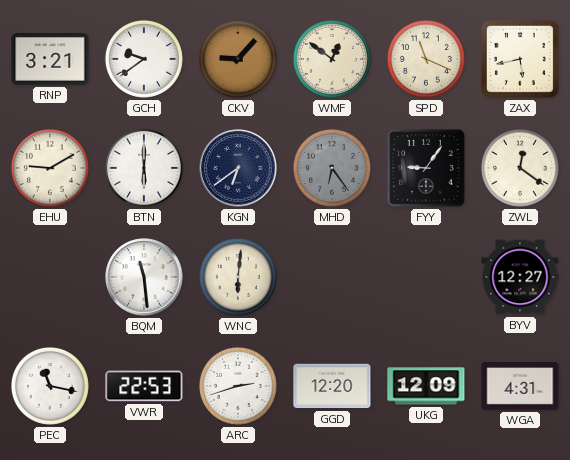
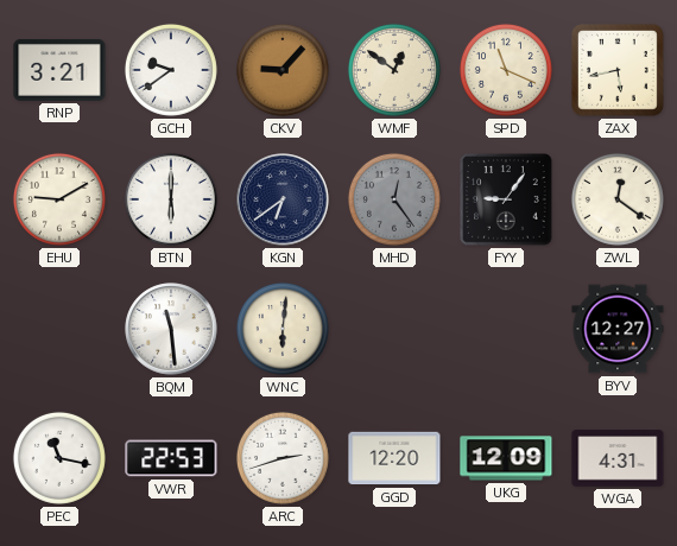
MHD: 6:24 -> 12:24 (394, 199)
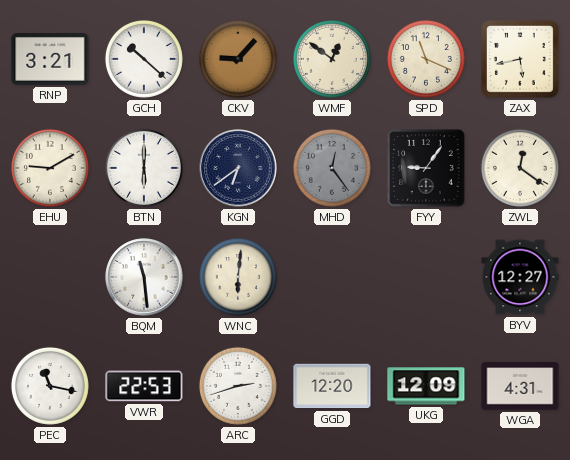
GCH: 9:39 -> 10:22 (144, 59)
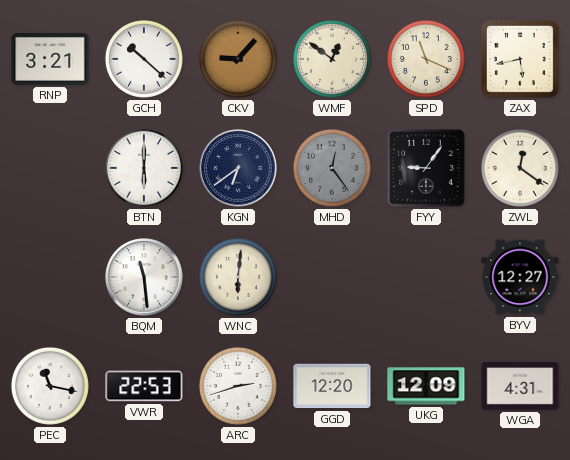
EHU: 9:10 -> none (50, 168)
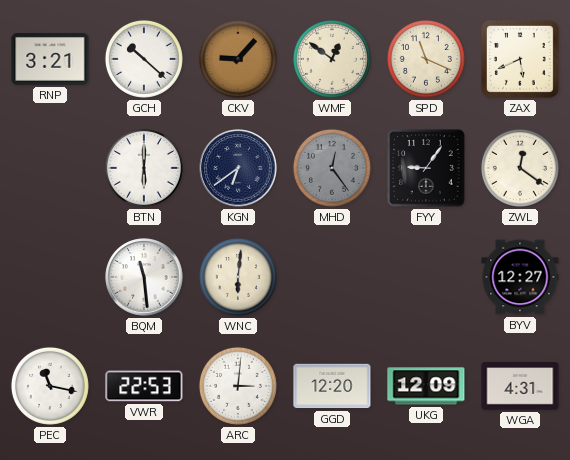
ZAX: 5:43 -> 5:41 (520, 59)
ARC: 2:42 -> 3:01 (238, 386)
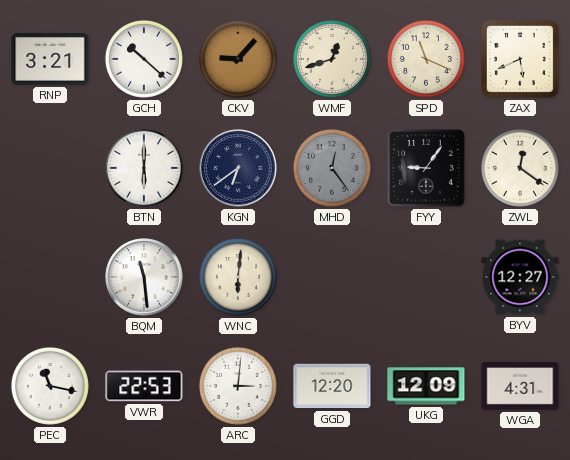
WMF: 12:51 -> 12:42 (332, 59)
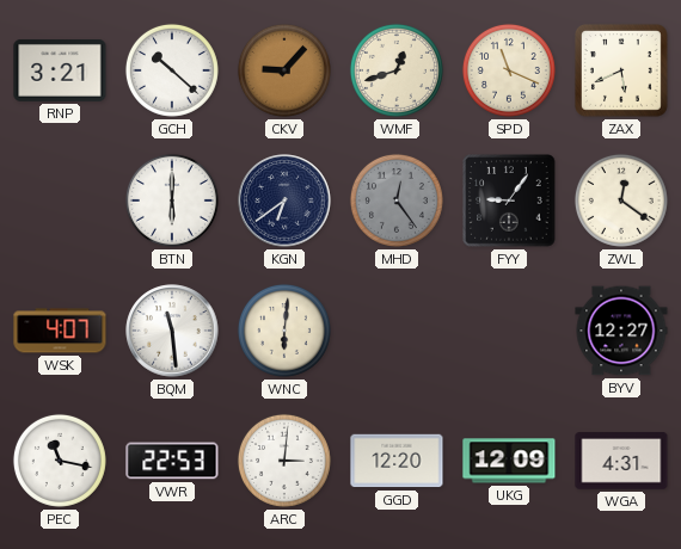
WSK: none -> 4:07 (60, 331)
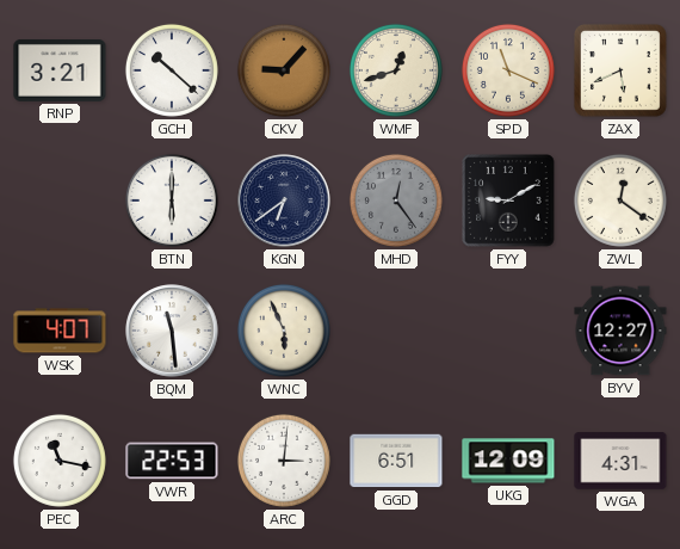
FYY: 9:06 -> 9:10 (508, 201)
WNC: 6:01 -> 5:56 (284, 331)
GGD: 12:20 -> 6:51 (396, 461)
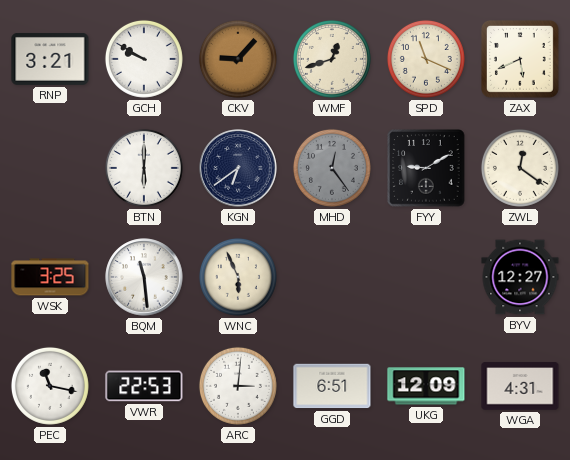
GCH: 10:22 -> 9:50 (144, 59)
WSK: 4:07 -> 3:25 (50, 277)
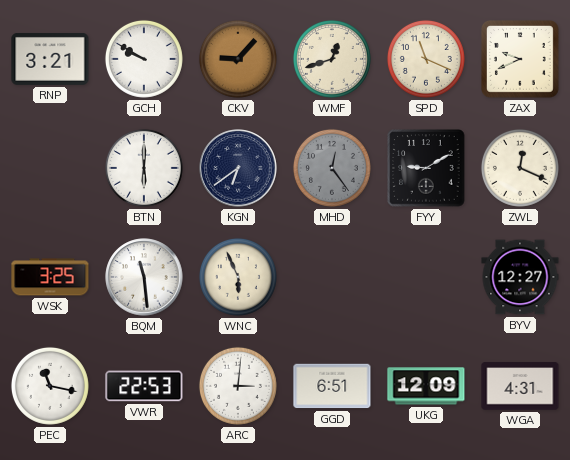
ZAX: 5:41 -> 9:41 (520, 59)
ZWL: 12:21 -> 12:19 (520, 168)
